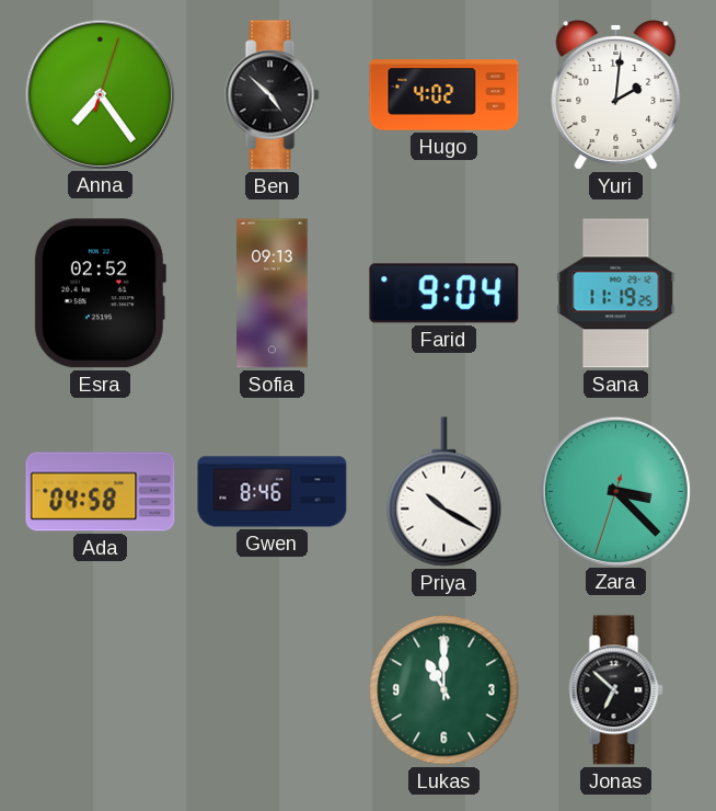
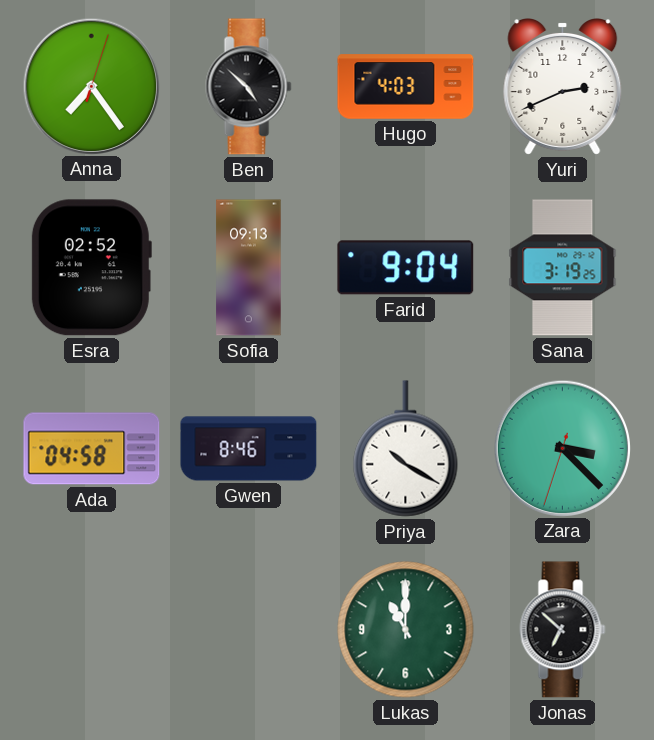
Hugo: 4:02 -> 4:03 (406, 87)
Yuri: 2:01 -> 2:41 (563, 87)
Sana: 11:19 -> 3:19 (563, 268)
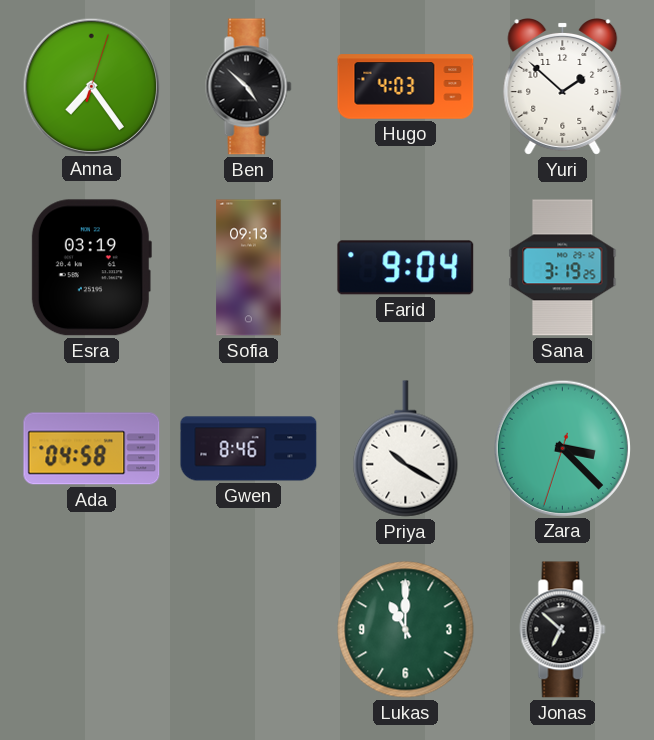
Yuri: 2:41 -> 1:52 (563, 87)
Esra: 02:52 -> 03:19 (91, 268)
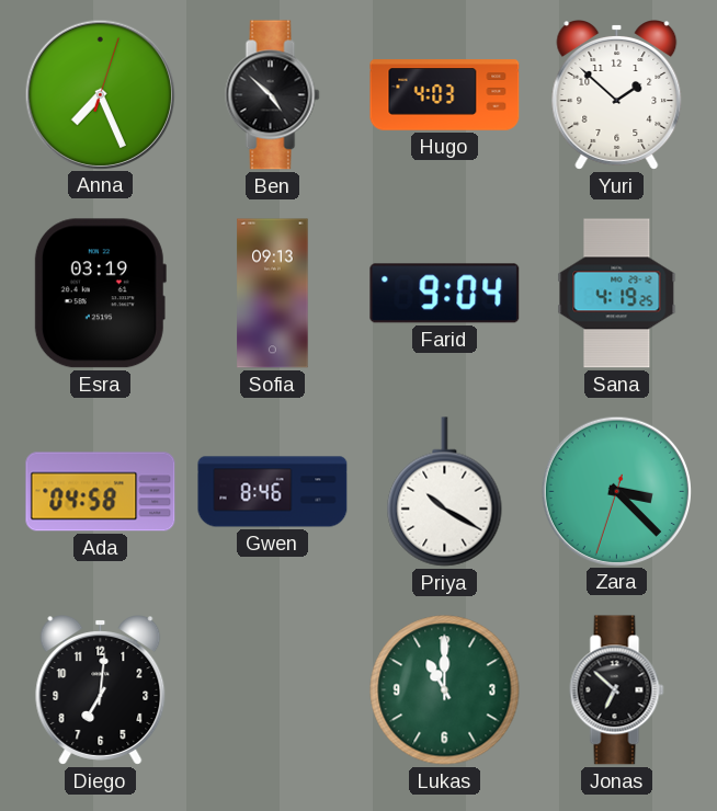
Anna: 7:24 -> 7:26 (100, 94)
Sana: 3:19 -> 4:19 (617, 294)
Diego: none -> 7:01 (101, 690)
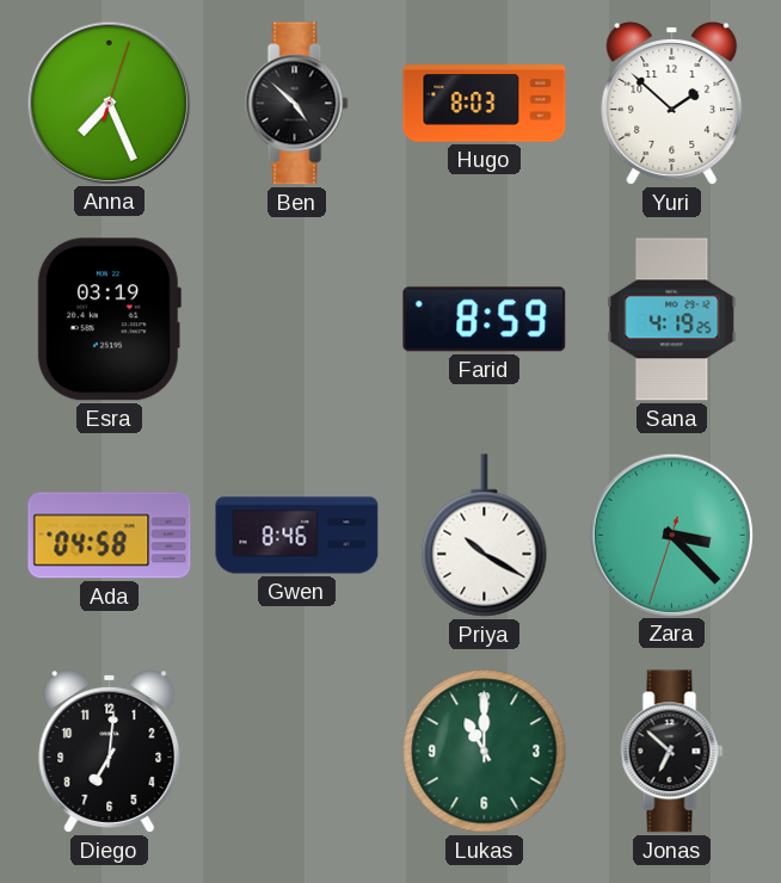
Hugo: 4:03 -> 8:03 (485, 104)
Sofia: 09:13 -> none (273, 294)
Farid: 9:04 -> 8:59 (485, 320)
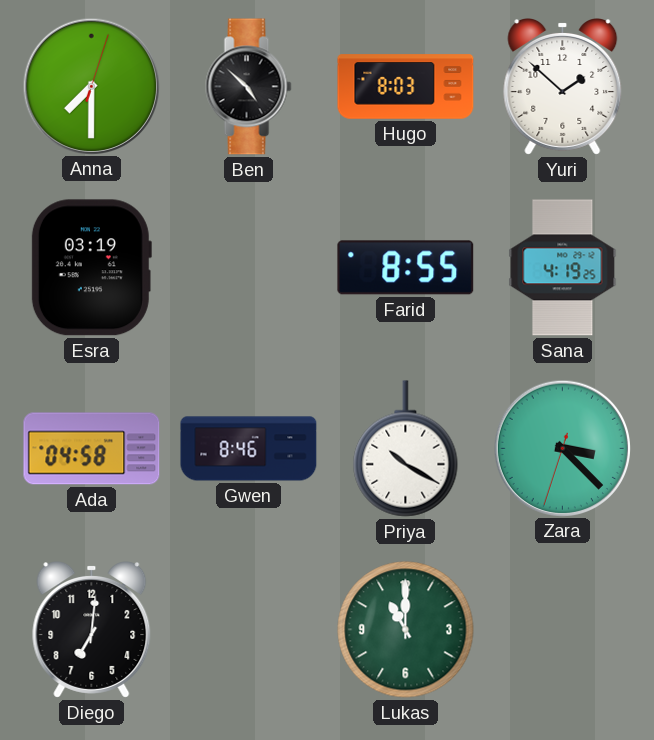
Anna: 7:26 -> 7:30 (91, 86)
Farid: 8:59 -> 8:55 (406, 268)
Jonas: 6:52 -> none (672, 752)
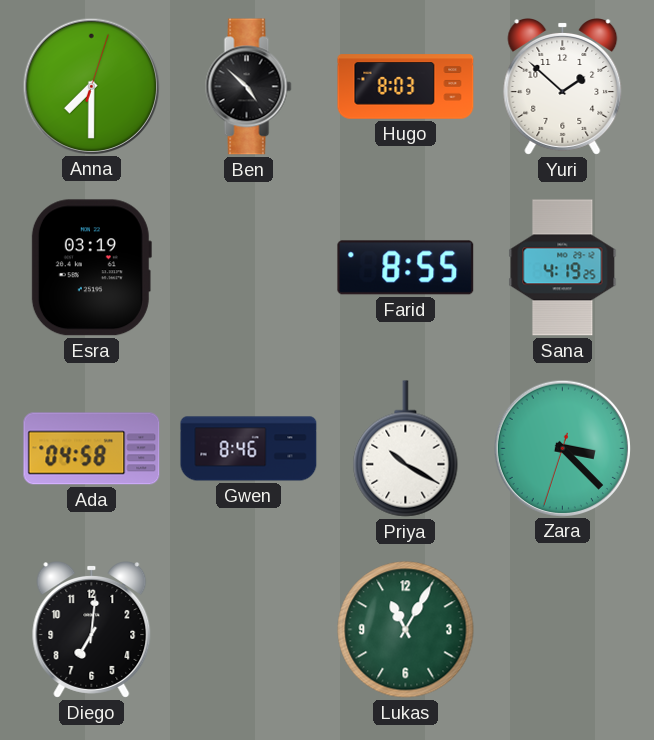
Lukas: 11:00 -> 11:05 (406, 630)
